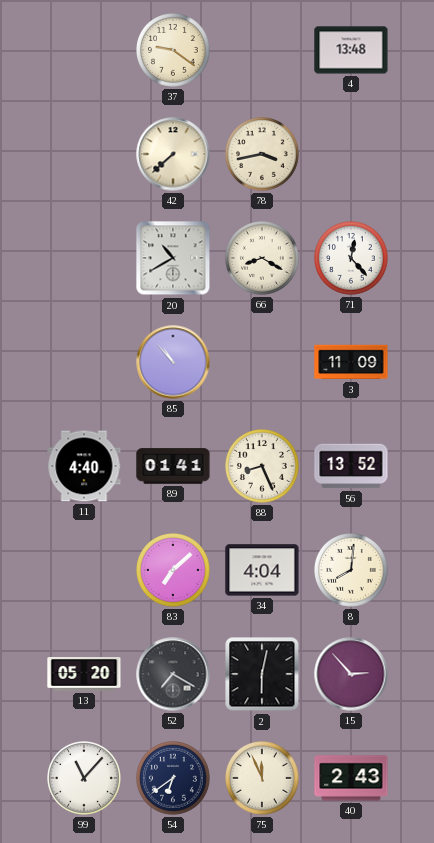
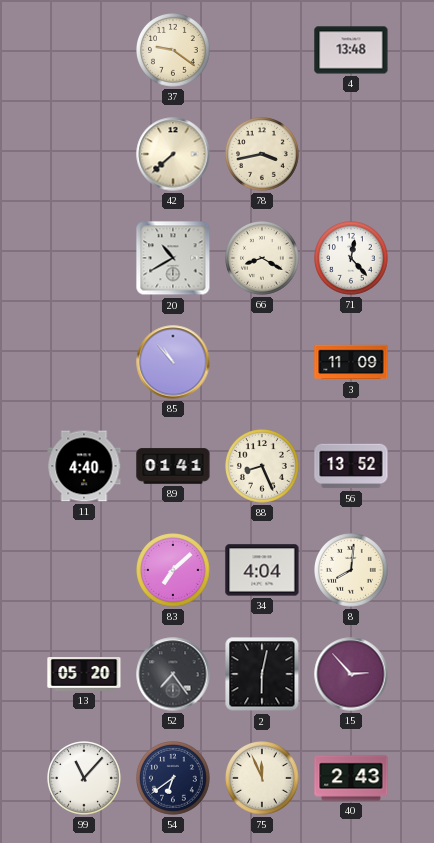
52: 7:20 -> 7:24 (173, 674)
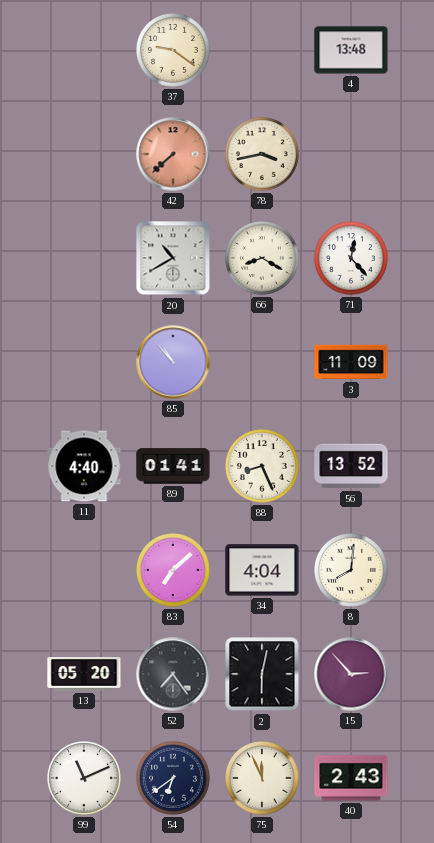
42 dial: cream -> salmon (173, 154)
99: 11:07 -> 11:11 (85, 779)
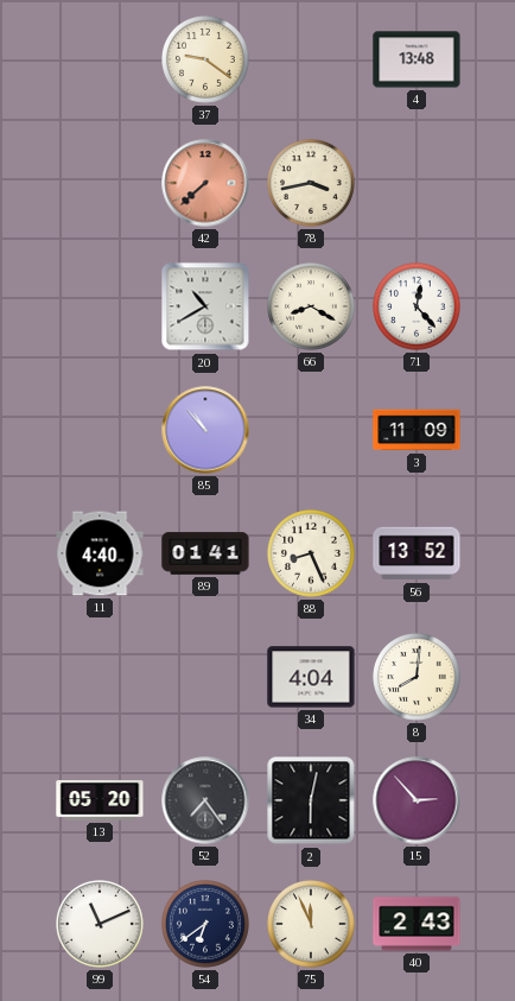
83: 7:08 -> none (174, 571)
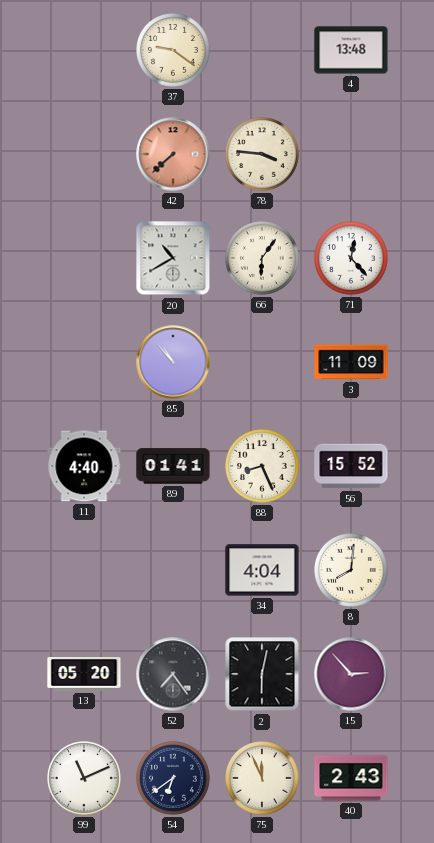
78: 3:43 -> 3:46 (263, 155)
66: 8:20 -> 6:06 (263, 259)
56: 13:52 -> 15:52 (351, 466)
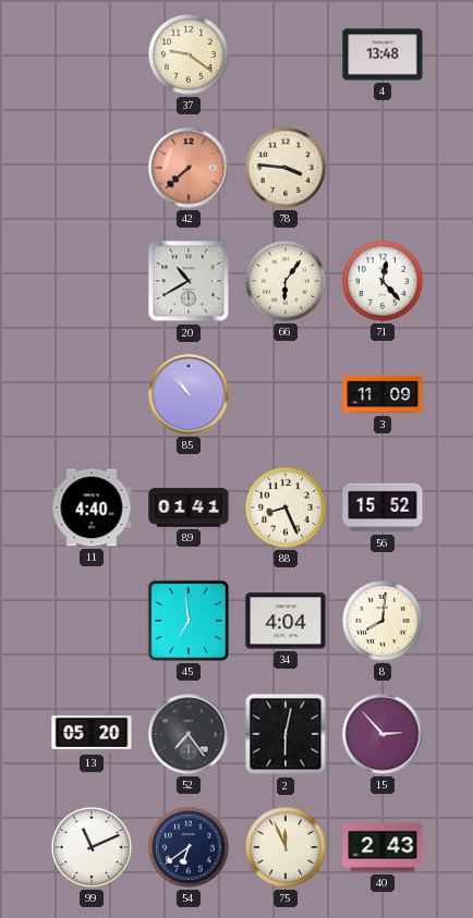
45: none -> 6:59 (187, 621)
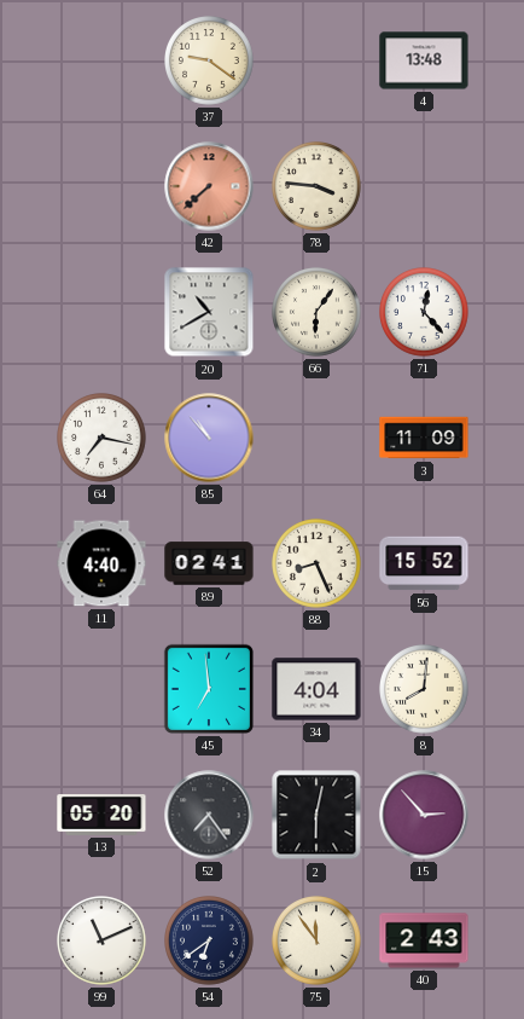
64: none -> 7:17 (103, 439)
89: 01:41 -> 02:41 (209, 563)
75: 11:56 -> 11:54 (318, 942)
